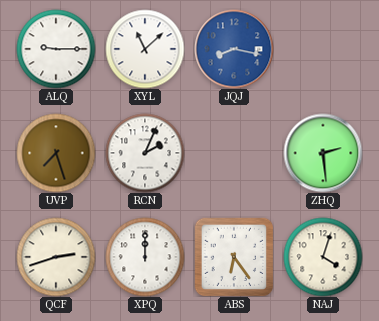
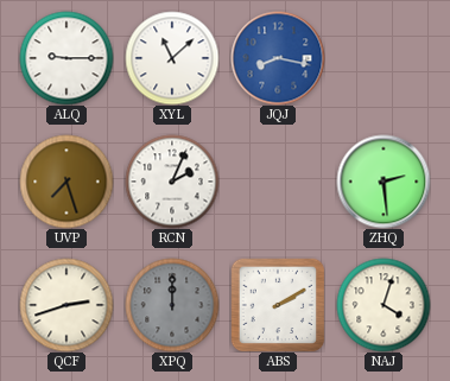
XPQ dial: white -> grey (172, 305)
ABS: 6:24 -> 2:10 (278, 305)
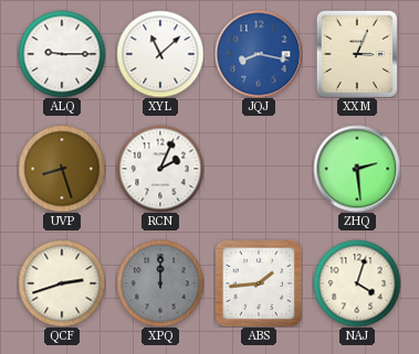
XXM: none -> 3:04 (357, 54)
UVP: 7:27 -> 8:27 (62, 169)
ABS: 2:10 -> 1:44 (259, 283)
